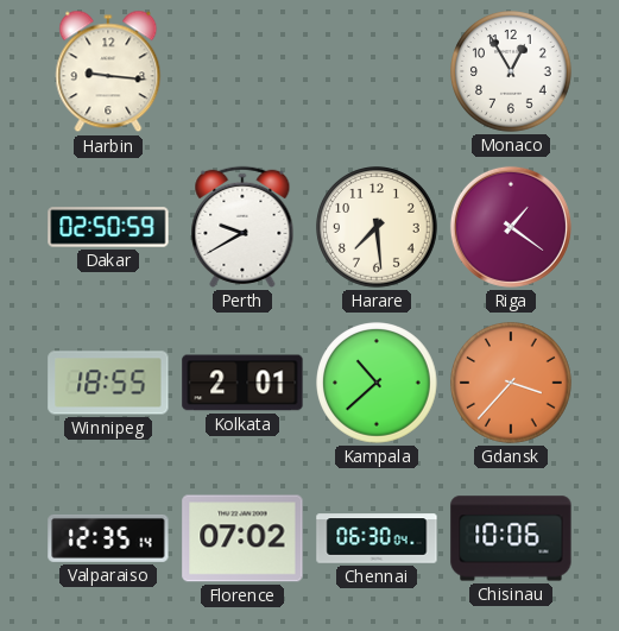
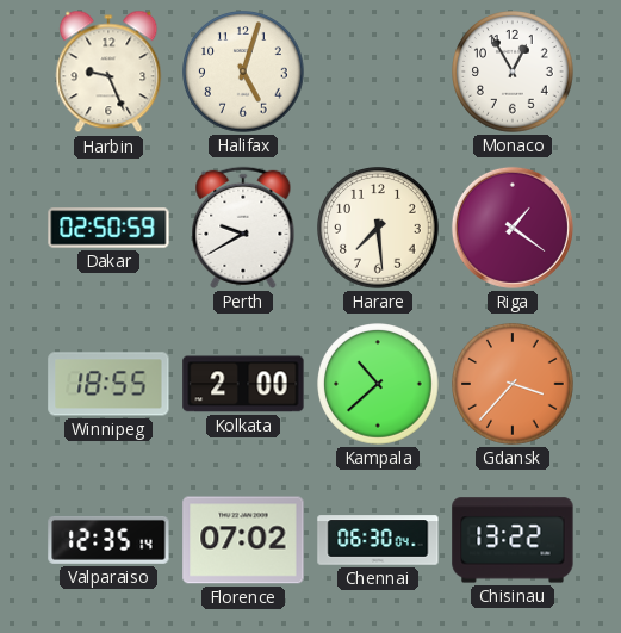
Harbin: 9:16 -> 9:26 (108, 72)
Halifax: none -> 5:03 (243, 72)
Kolkata: 2:01 -> 2:00 (243, 384)
Chisinau: 10:06 -> 13:22 (513, 540)
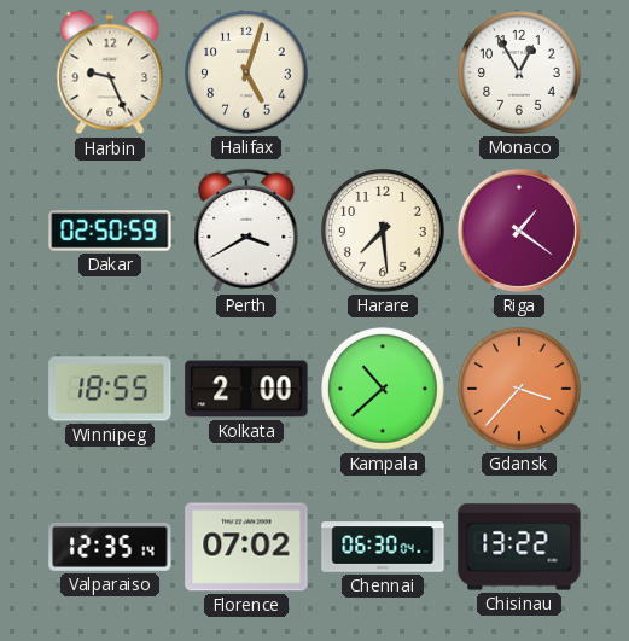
Perth: 9:40 -> 3:40 (246, 231)
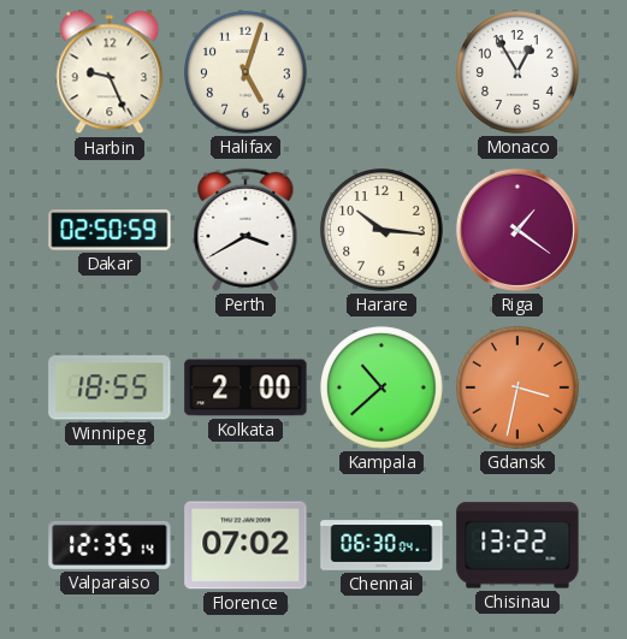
Harare: 7:29 -> 10:16 (381, 230)
Gdansk: 3:37 -> 3:32 (517, 387)
